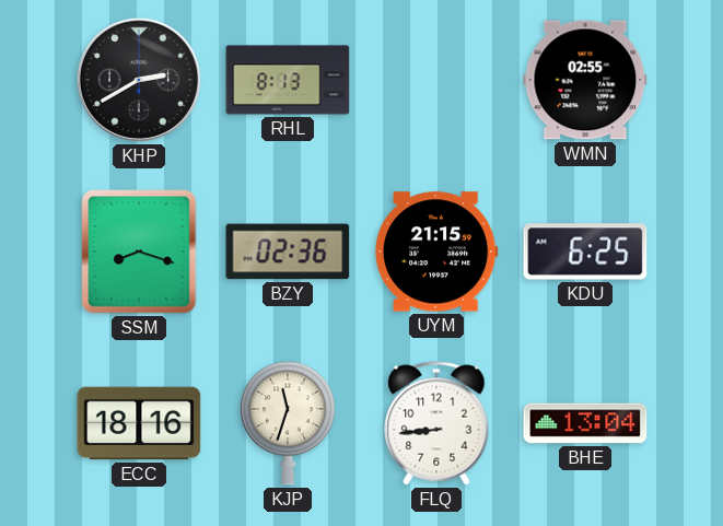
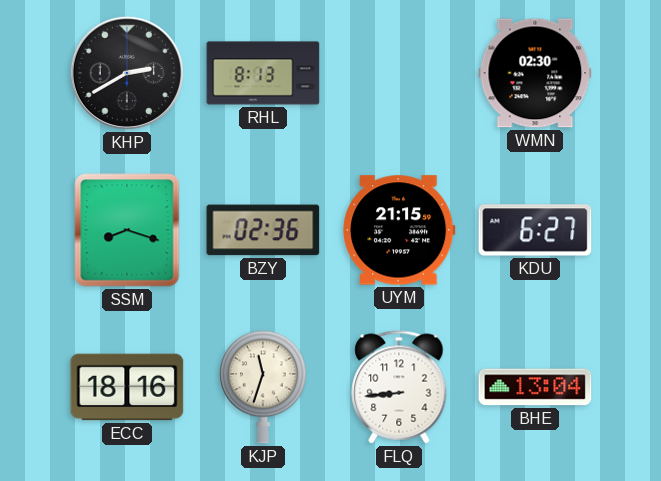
WMN: 02:55 -> 02:30 (535, 73)
KDU: 6:25 -> 6:27 (535, 230)
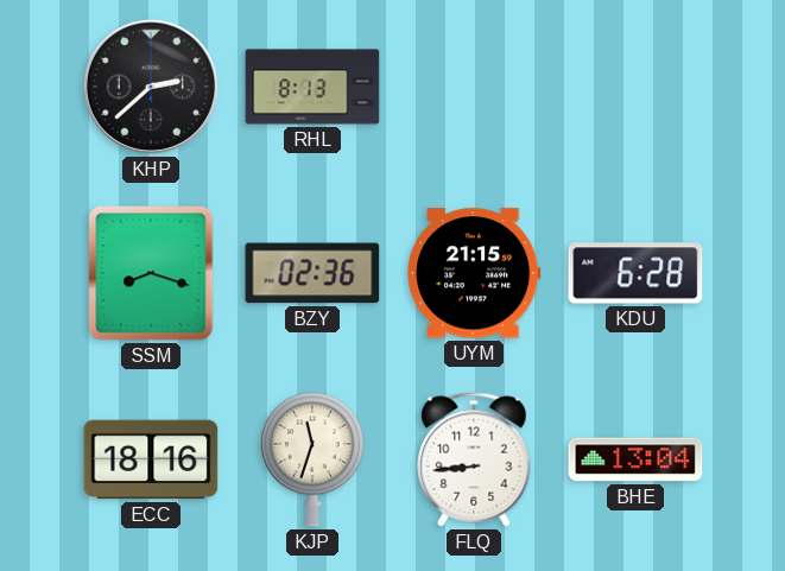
KHP: 2:40 -> 2:38 (151, 87)
WMN: 02:30 -> none (535, 73)
KDU: 6:27 -> 6:28 (635, 273)
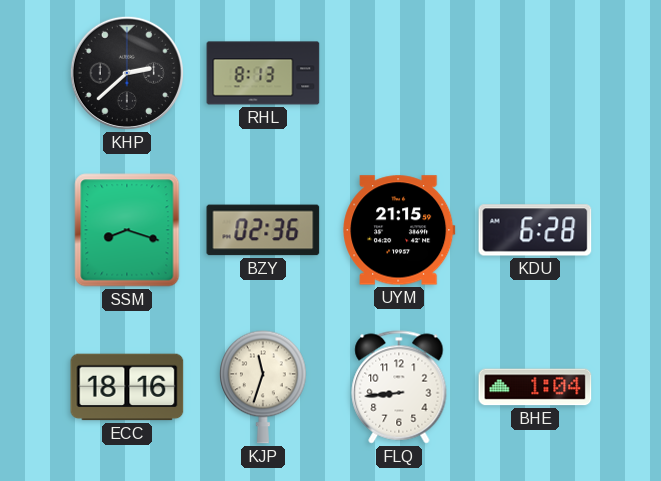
BHE: 13:04 -> 1:04 (535, 387)
